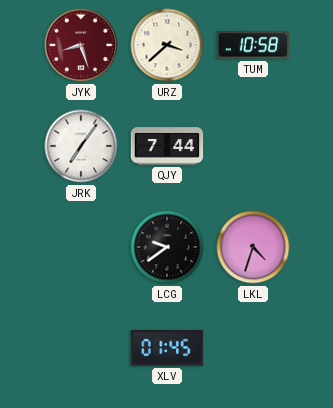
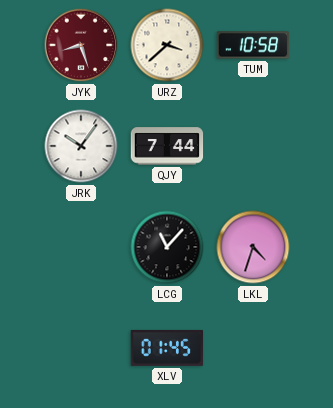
JRK: 7:06 -> 10:06 (81, 146)
LCG: 9:39 -> 11:07 (167, 247)
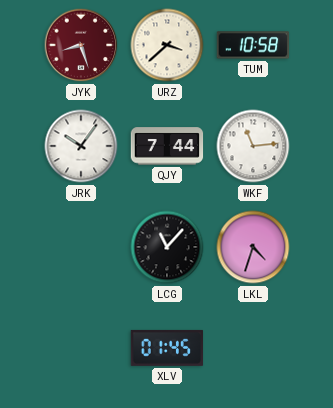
WKF: none -> 11:14 (253, 146)
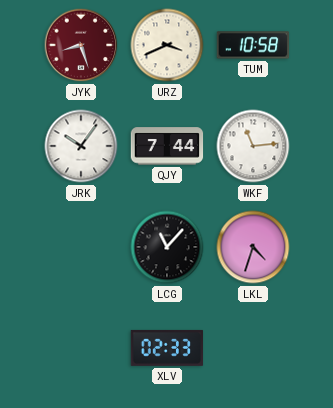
URZ: 3:38 -> 3:41 (167, 45)
XLV: 01:45 -> 02:33 (167, 348)
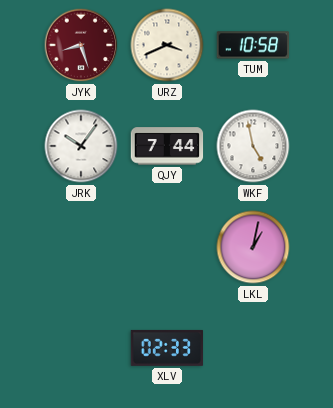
WKF: 11:14 -> 4:58 (253, 146)
LCG: 11:07 -> none (167, 247)
LKL: 4:33 -> 1:02 (253, 247)
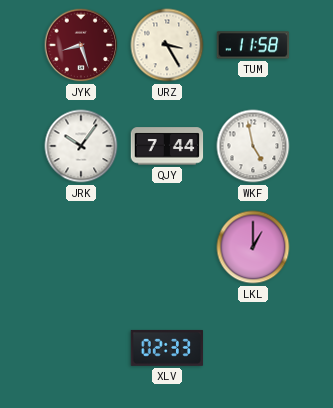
URZ: 3:41 -> 3:25 (167, 45)
TUM: 10:58 -> 11:58 (253, 45)
LKL: 1:02 -> 1:00 (253, 247)
